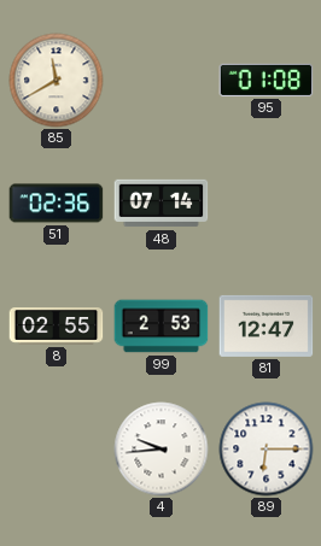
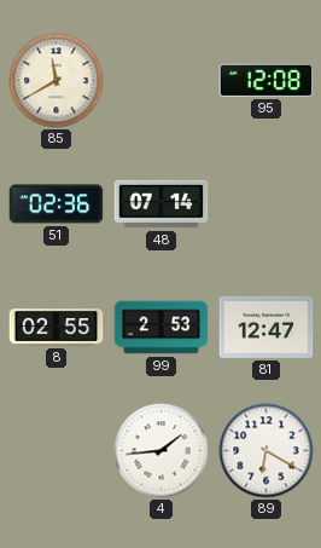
95: 01:08 -> 12:08 (267, 80)
4: 9:44 -> 1:44 (162, 451)
89: 6:15 -> 6:20 (267, 451)
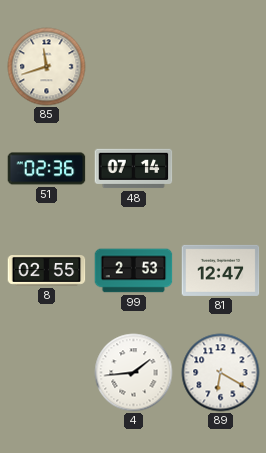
85: 11:40 -> 11:42 (47, 67)
95: 12:08 -> none (267, 80)
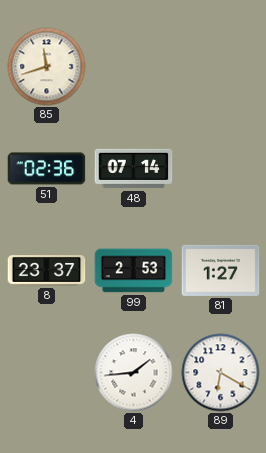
8: 02:55 -> 23:37 (47, 271)
81: 12:47 -> 1:27 (221, 270)
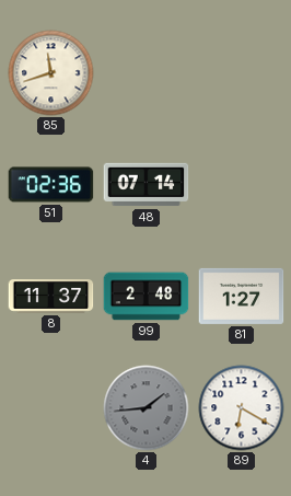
8: 23:37 -> 11:37 (51, 297)
99: 2:53 -> 2:48 (147, 297)
4 dial: white -> grey (147, 408)
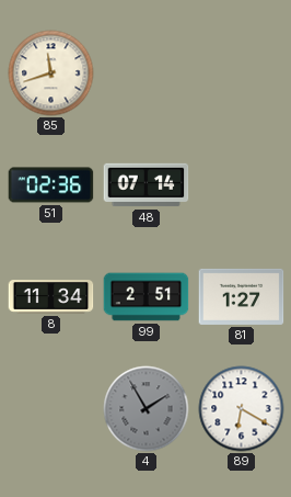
8: 11:37 -> 11:34 (51, 297)
99: 2:48 -> 2:51 (147, 297)
4: 1:44 -> 1:55 (147, 409)
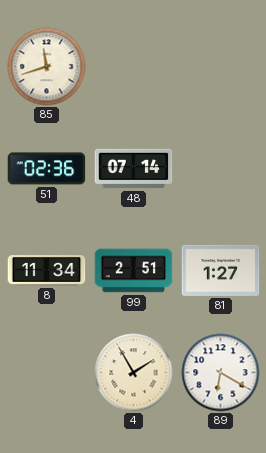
4 dial: grey -> cream (134, 373)
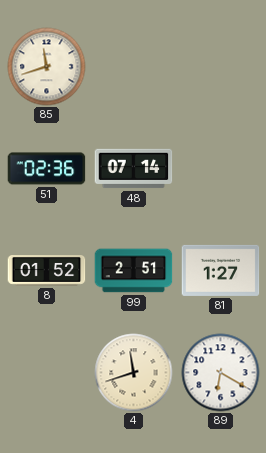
8: 11:34 -> 01:52 (47, 271)
4: 1:55 -> 11:42 (134, 373)
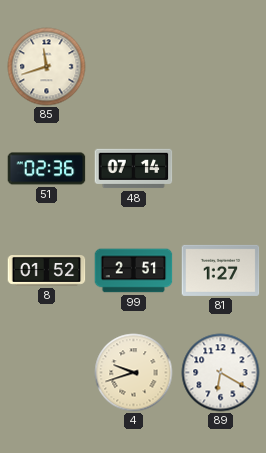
4: 11:42 -> 9:42 (134, 373)
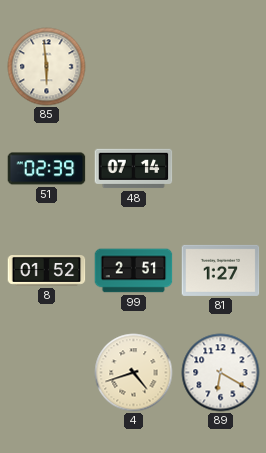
85: 11:42 -> 5:59 (47, 67)
51: 02:36 -> 02:39 (47, 169)
4: 9:42 -> 4:42 (134, 373)
